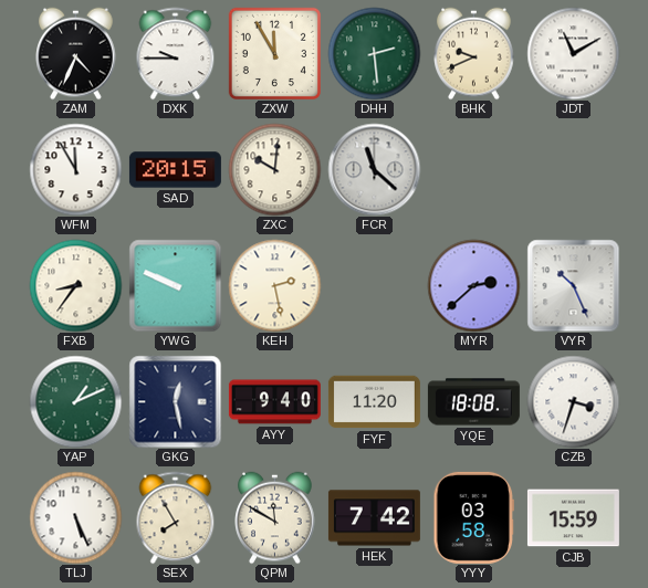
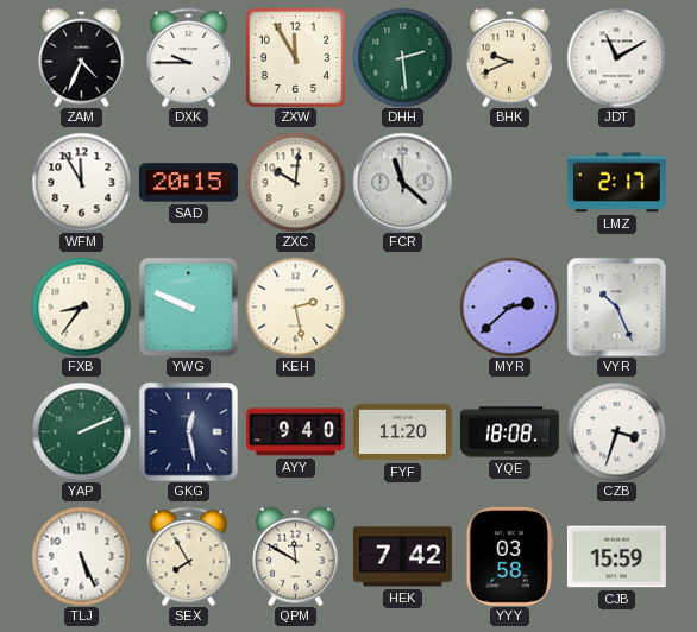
LMZ: none -> 2:17 (616, 183)
YAP: 1:11 -> 2:11 (81, 431)
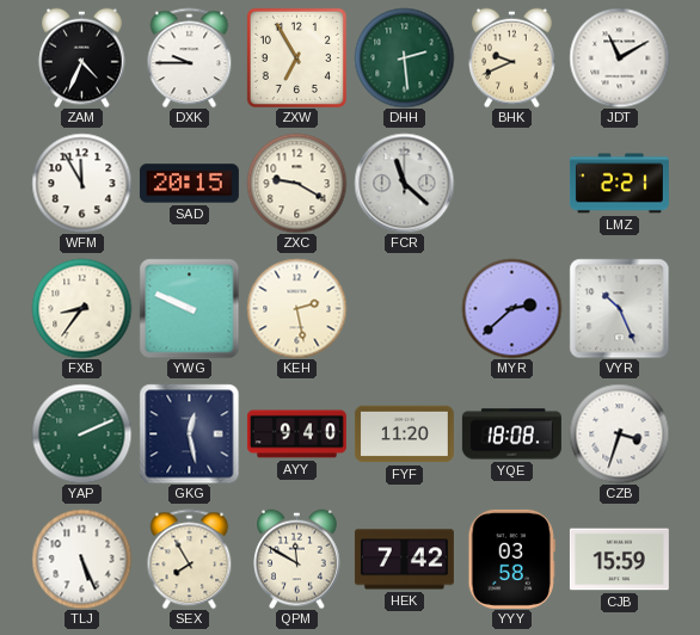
ZXW: 11:55 -> 6:55 (296, 57)
ZXC: 10:01 -> 9:20 (296, 183)
LMZ: 2:17 -> 2:21 (619, 184)
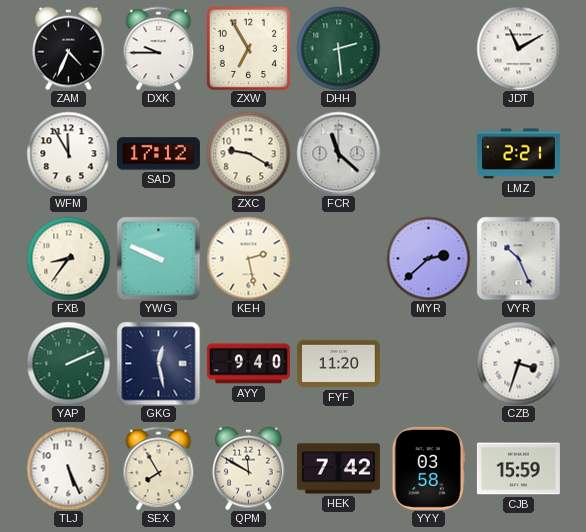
BHK: 9:41 -> none (512, 57)
SAD: 20:15 -> 17:12 (158, 154)
YQE: 18:08 -> none (511, 434)
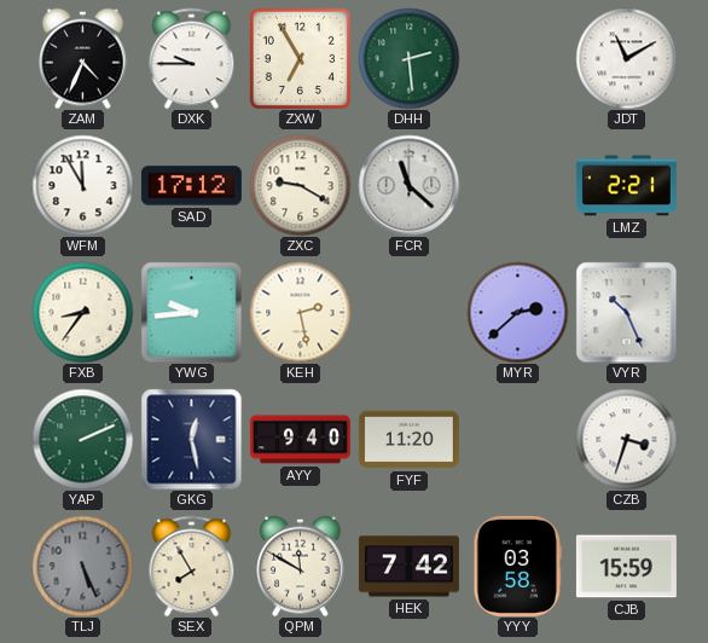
YWG: 9:49 -> 9:44 (191, 312)
TLJ dial: white -> grey (82, 566)
